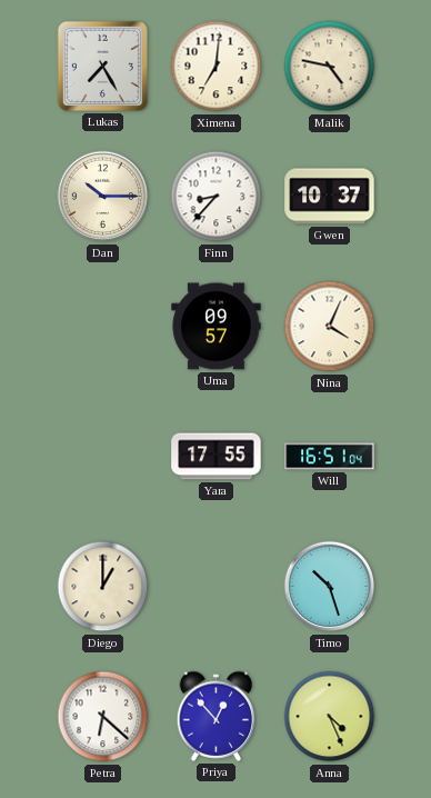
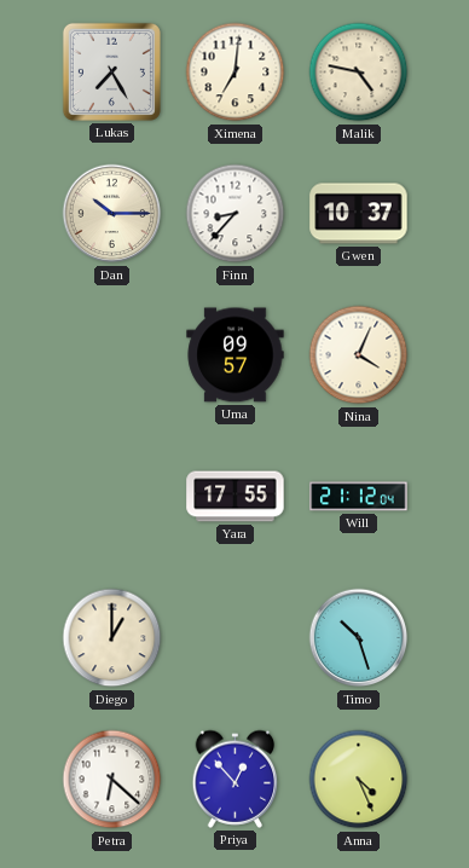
Will: 16:51 -> 21:12 (359, 497)
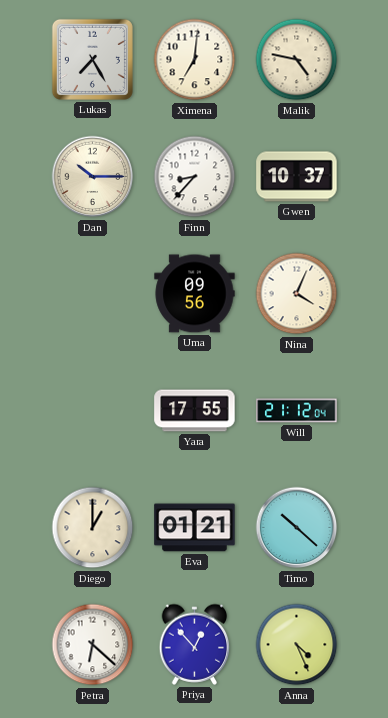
Uma: 09:57 -> 09:56 (195, 294)
Eva: none -> 01:21 (195, 528)
Timo: 10:27 -> 10:22 (297, 528)
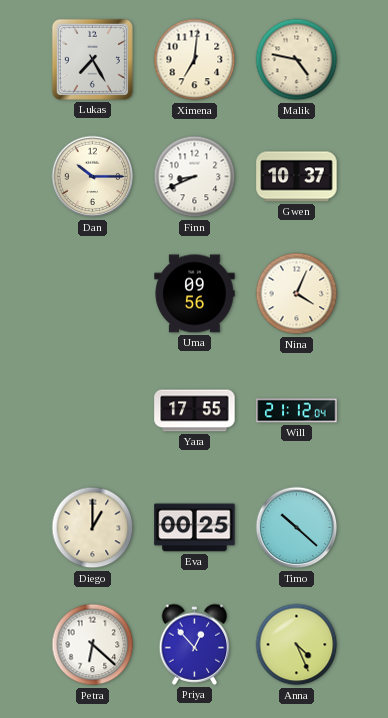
Finn: 8:37 -> 8:41 (195, 177)
Eva: 01:21 -> 00:25 (195, 528)
